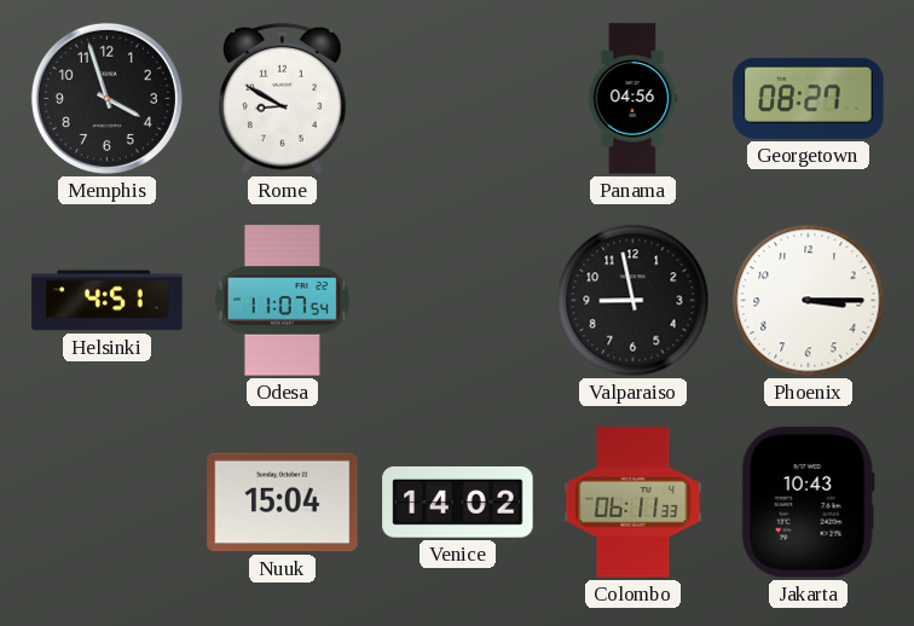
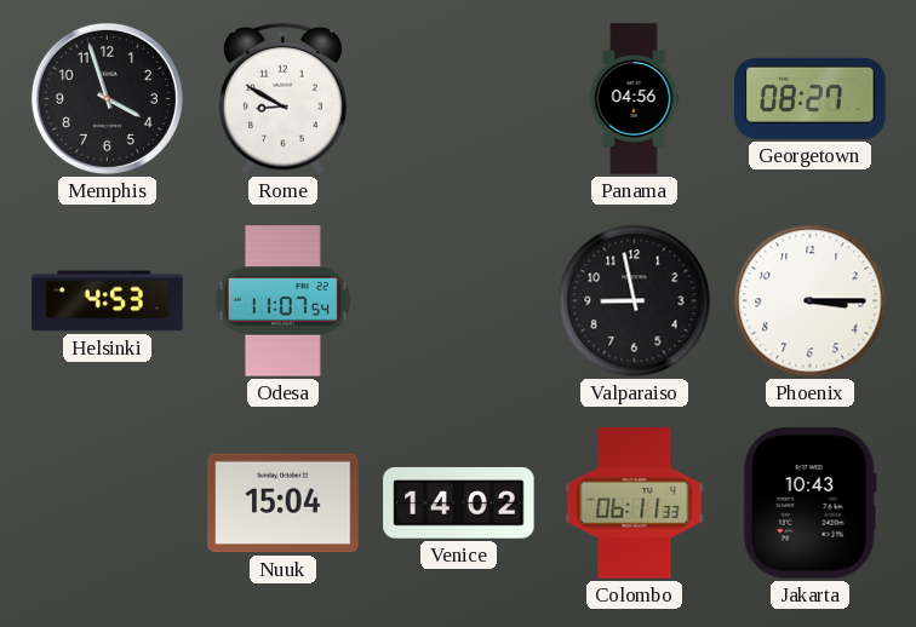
Helsinki: 4:51 -> 4:53 (108, 301)
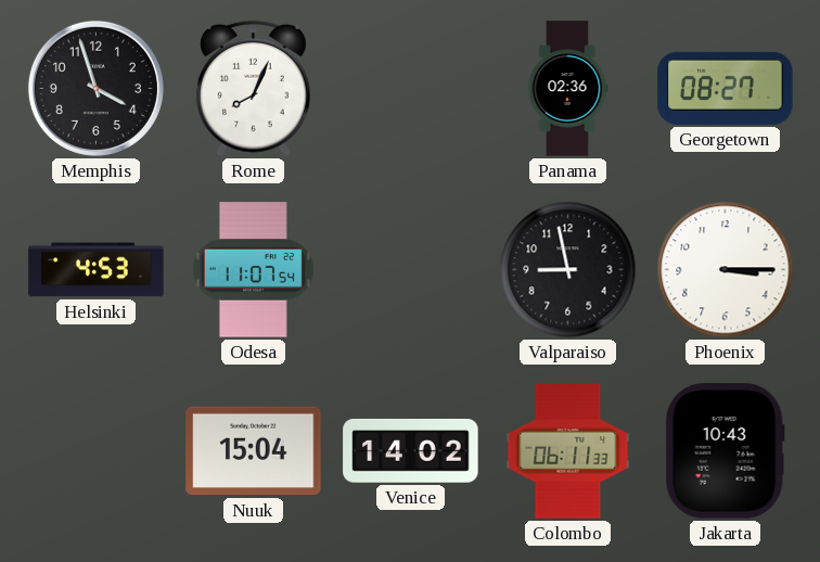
Rome: 8:50 -> 8:04 (253, 89)
Panama: 04:56 -> 02:36 (567, 89)
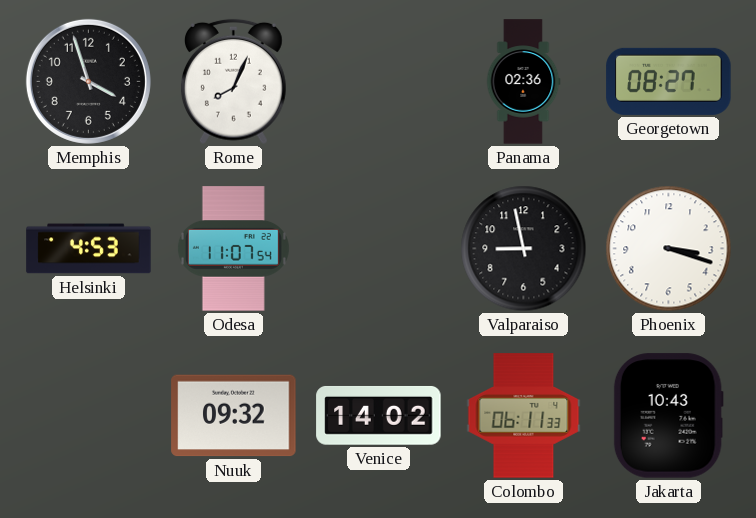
Phoenix: 3:15 -> 3:18 (669, 249)
Nuuk: 15:04 -> 09:32 (234, 416)
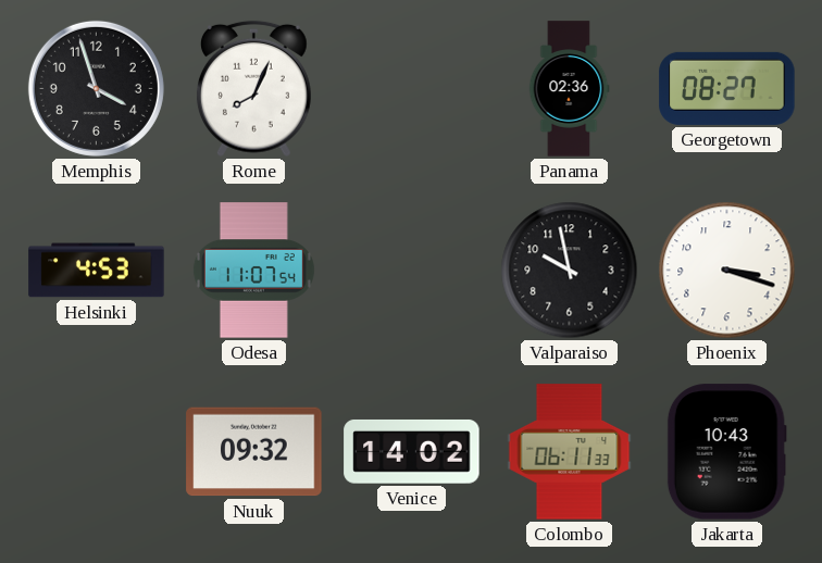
Valparaiso: 8:58 -> 9:58 (570, 271)
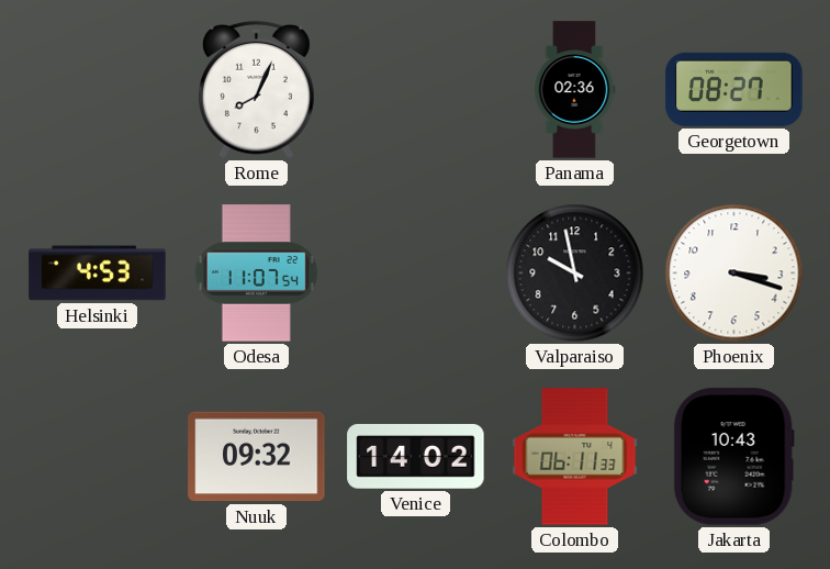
Memphis: 3:57 -> none (96, 88)
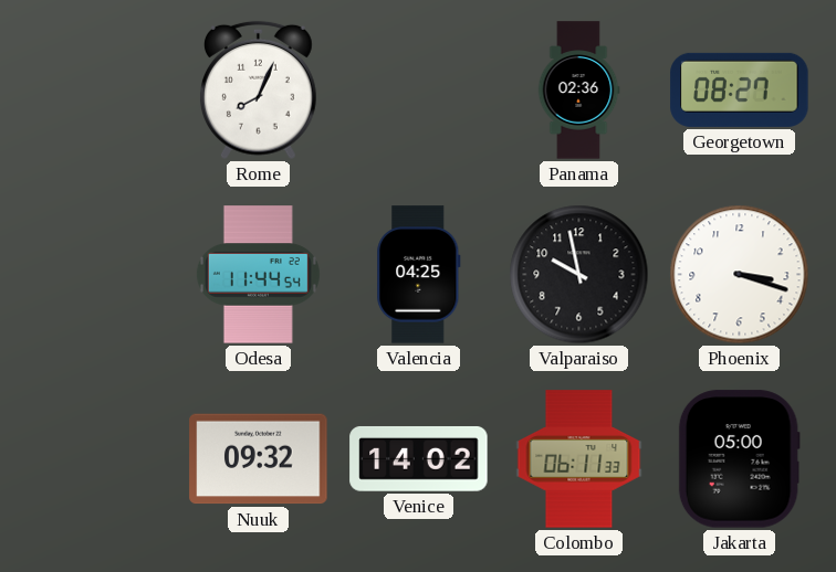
Helsinki: 4:53 -> none (98, 274)
Odesa: 11:07 -> 11:44 (258, 275)
Valencia: none -> 04:25 (419, 275)
Jakarta: 10:43 -> 05:00 (739, 459)
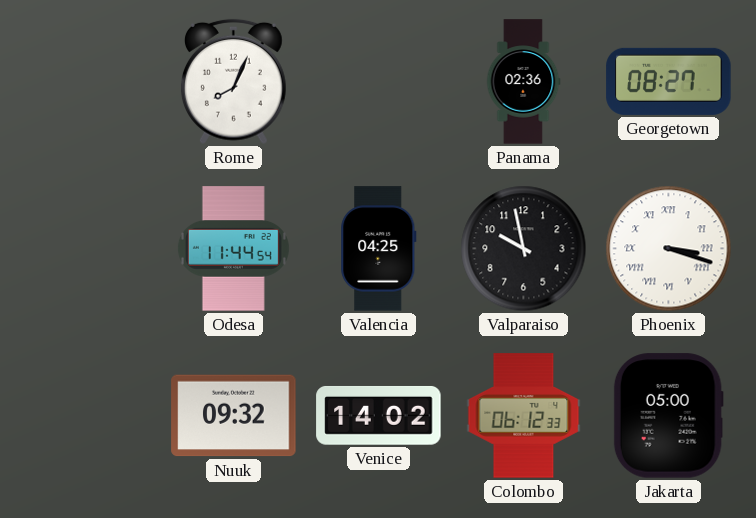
Phoenix numerals: Arabic -> Roman (669, 249)
Colombo: 06:11 -> 06:12 (524, 416)
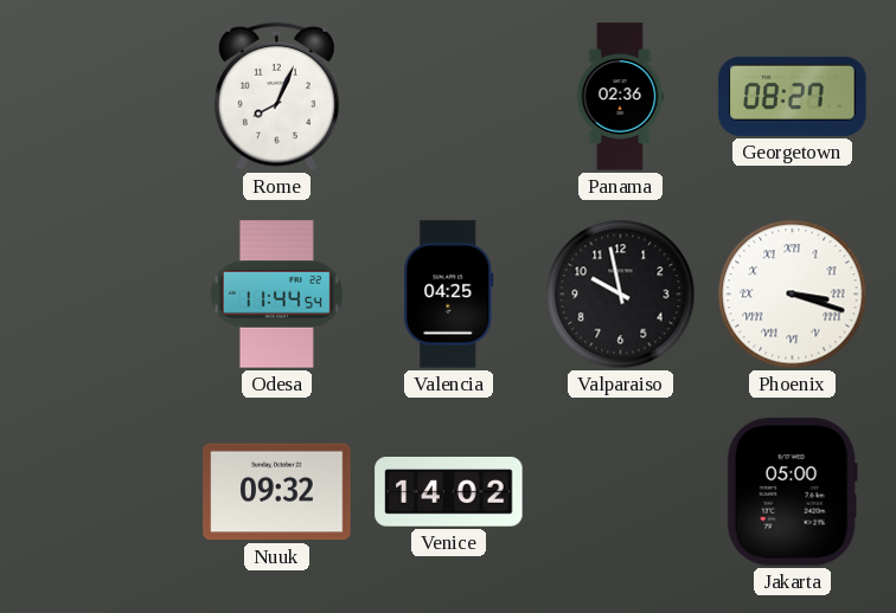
Colombo: 06:12 -> none (524, 416)
